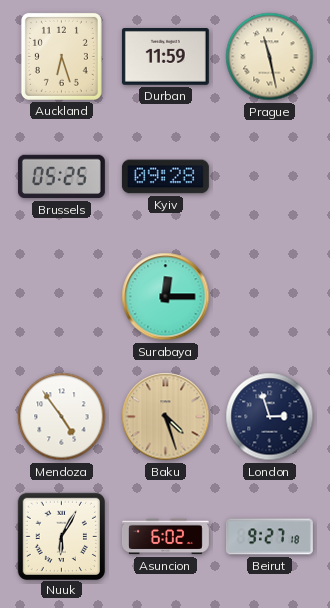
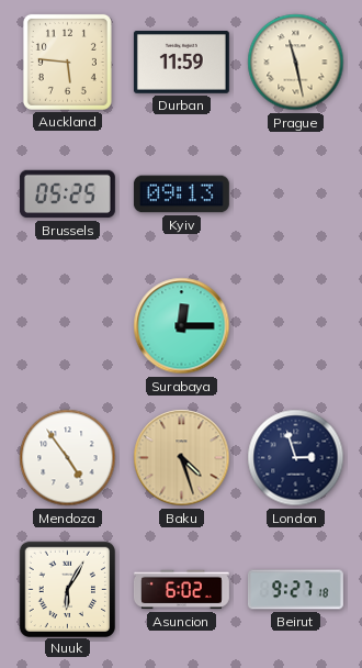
Auckland: 6:27 -> 5:46 (67, 62)
Kyiv: 09:28 -> 09:13 (181, 194)
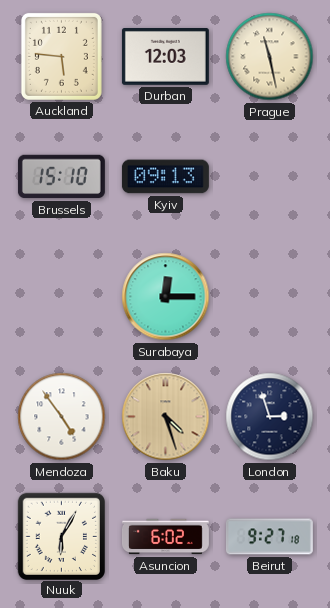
Durban: 11:59 -> 12:03 (165, 57)
Brussels: 05:25 -> 15:10 (61, 177)
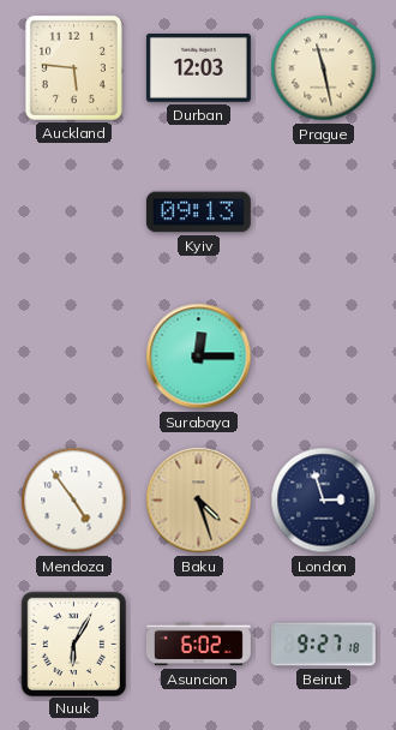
Brussels: 15:10 -> none (61, 177)
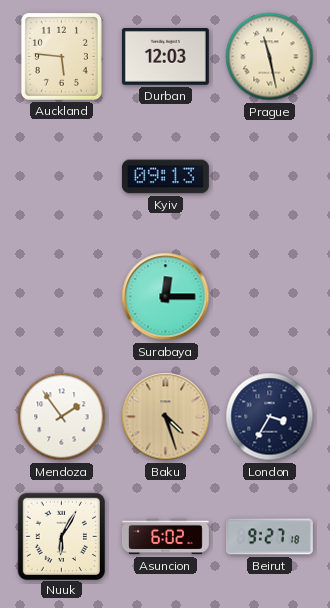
Mendoza: 4:54 -> 1:54 (62, 417)
London: 2:57 -> 3:35 (270, 417)
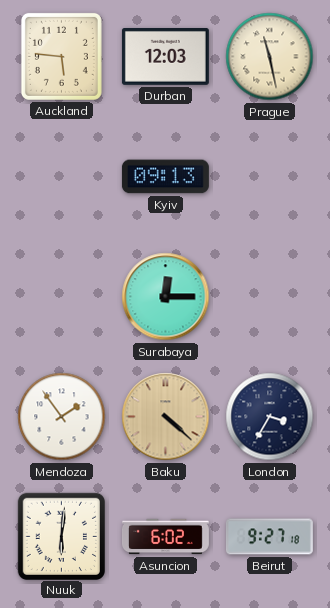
Baku: 4:27 -> 4:22 (166, 417)
Nuuk: 6:05 -> 6:01 (61, 536)
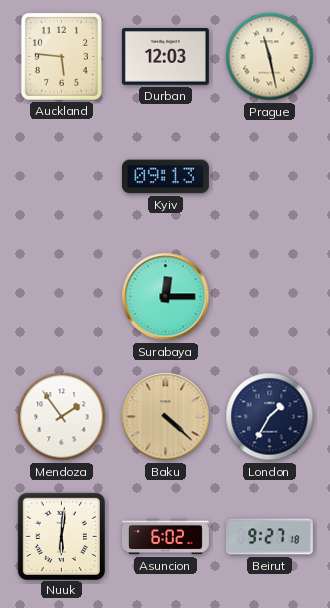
London: 3:35 -> 1:35 (270, 417)
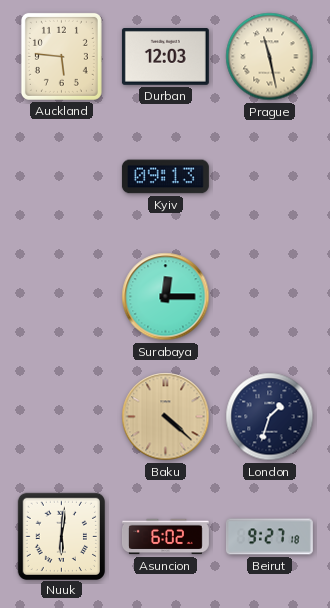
Mendoza: 1:54 -> none (62, 417)
London: 1:35 -> 1:33 (270, 417)
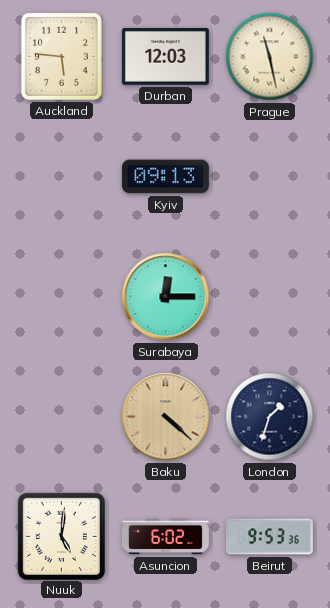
Nuuk: 6:01 -> 5:01 (61, 536)
Beirut: 9:27 -> 9:53 (269, 537)
